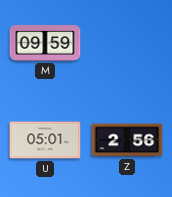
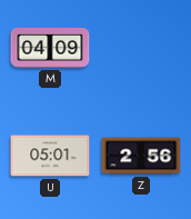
M: 09:59 -> 04:09 (50, 49)
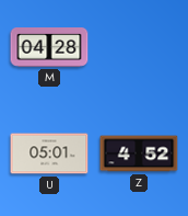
M: 04:09 -> 04:28 (49, 48)
Z: 2:56 -> 4:52 (139, 154)
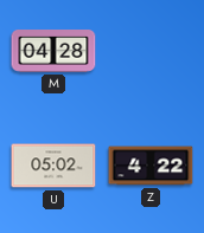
U: 05:01 -> 05:02 (53, 166)
Z: 4:52 -> 4:22 (151, 166)
